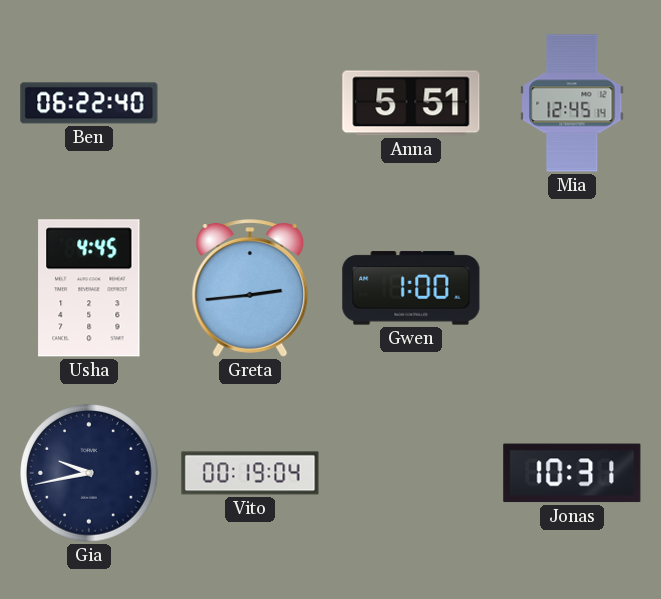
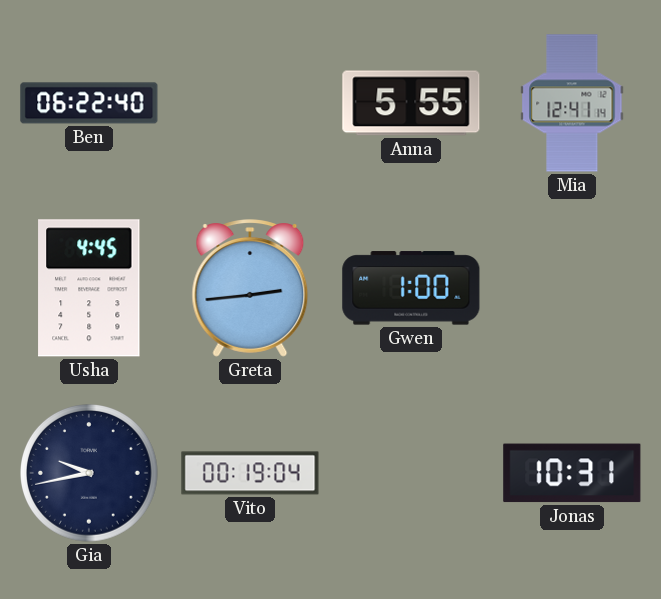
Anna: 5:51 -> 5:55 (411, 103)
Mia: 12:45 -> 12:41 (572, 103)
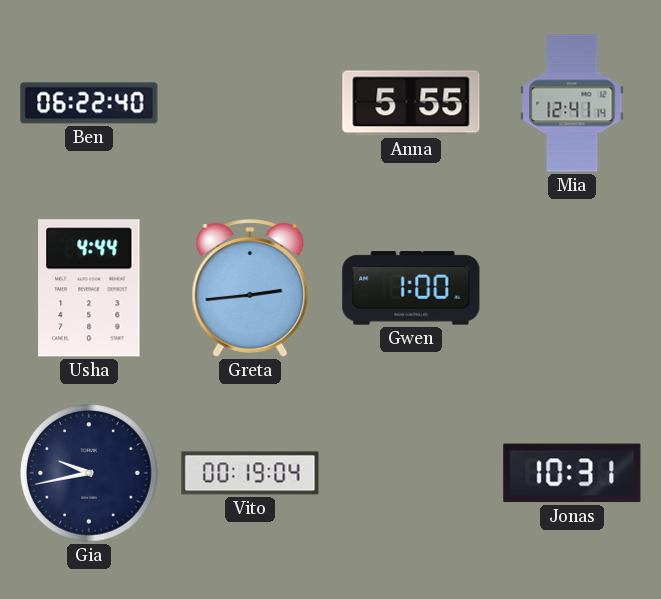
Usha: 4:45 -> 4:44 (89, 288)
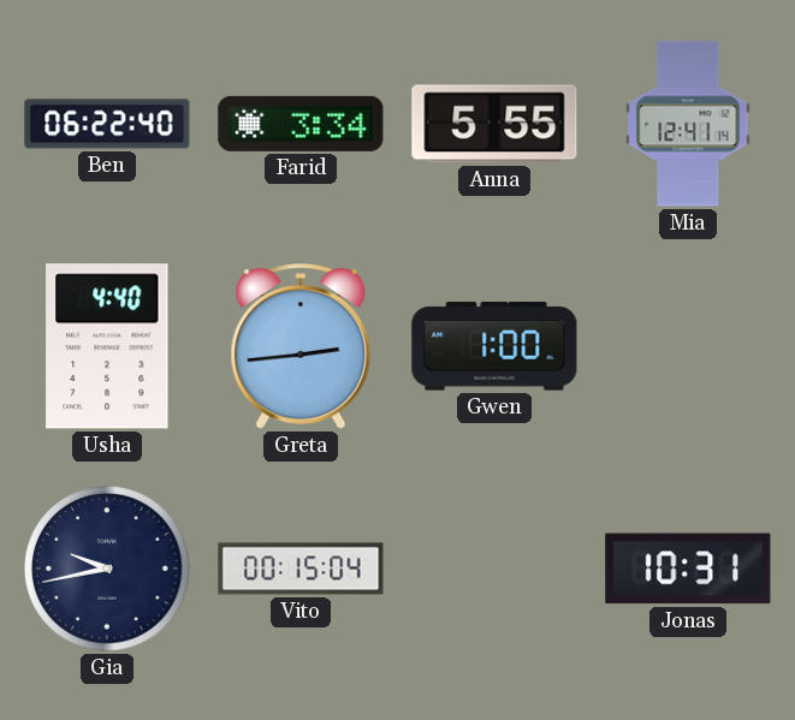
Farid: none -> 3:34 (301, 124)
Usha: 4:44 -> 4:40 (107, 346)
Vito: 00:19 -> 00:15 (301, 569)
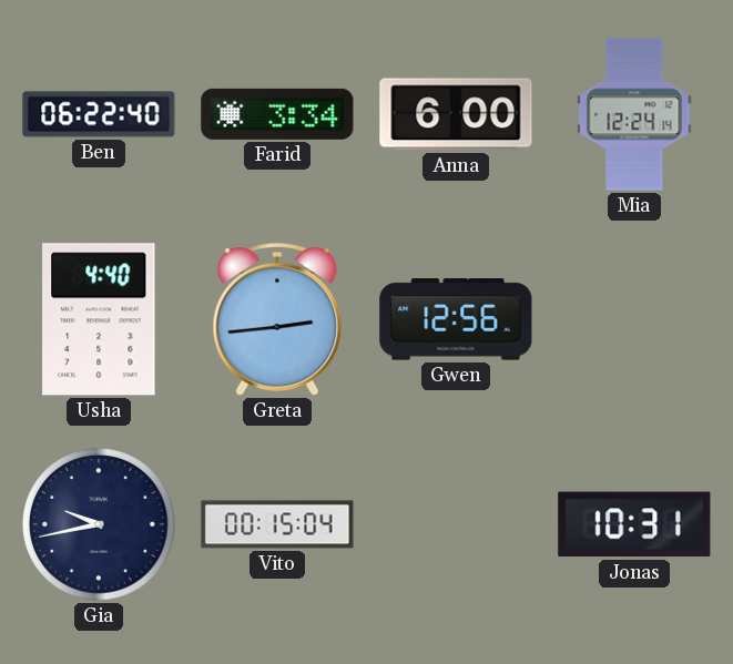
Anna: 5:55 -> 6:00 (456, 114)
Mia: 12:41 -> 12:24 (634, 114)
Gwen: 1:00 -> 12:56 (456, 319)
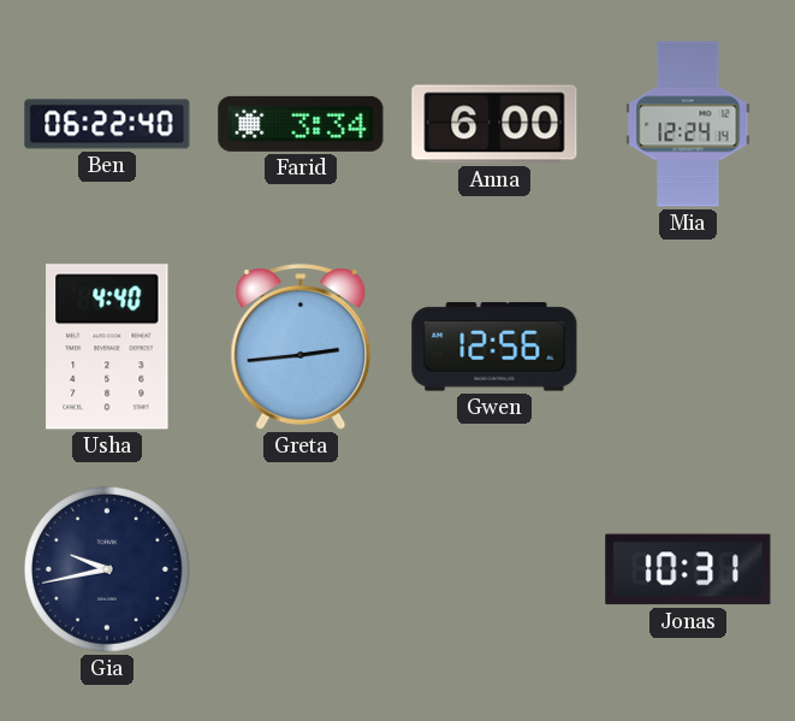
Vito: 00:15 -> none (277, 524)
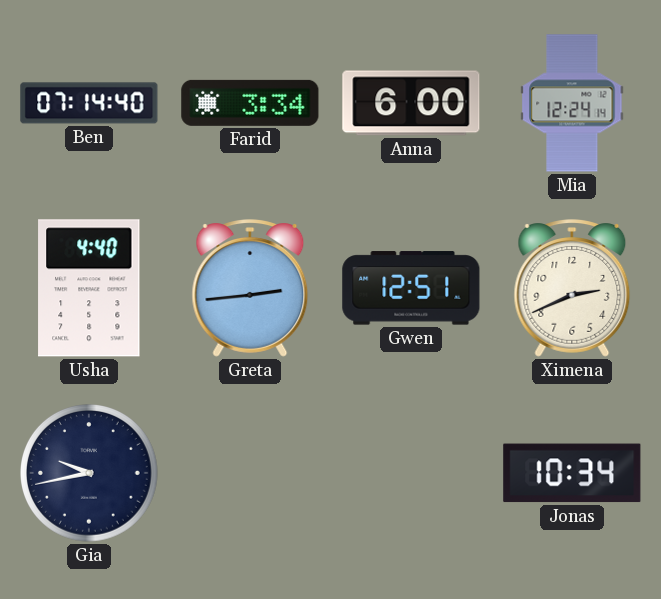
Ben: 06:22 -> 07:14 (89, 103)
Gwen: 12:56 -> 12:51 (411, 288)
Ximena: none -> 2:41 (572, 288)
Jonas: 10:31 -> 10:34 (572, 473)
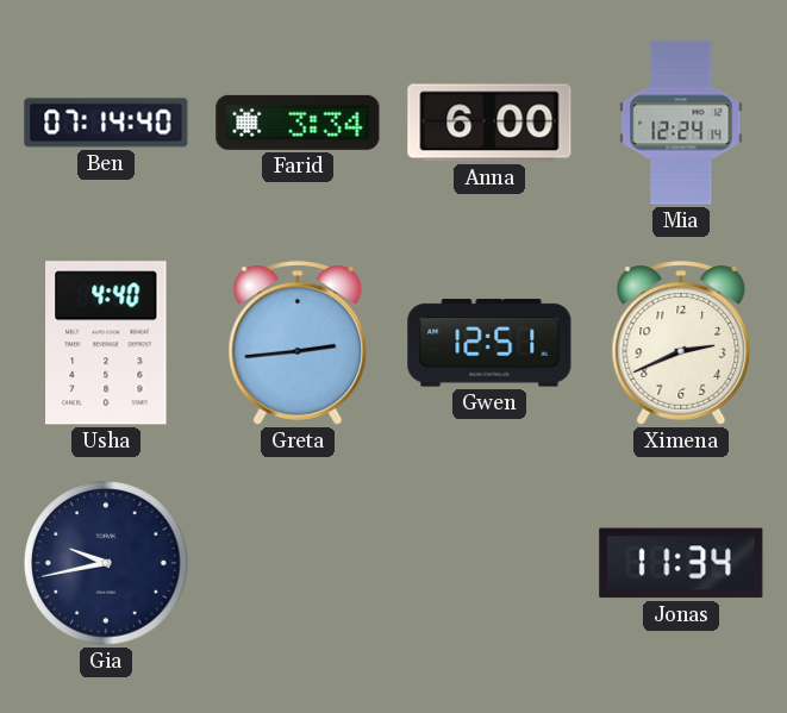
Jonas: 10:34 -> 11:34 (681, 563)
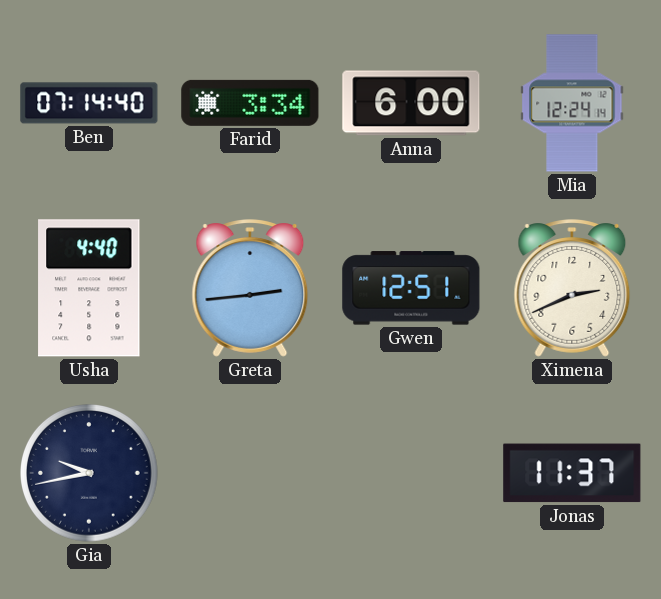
Jonas: 11:34 -> 11:37 (572, 473)
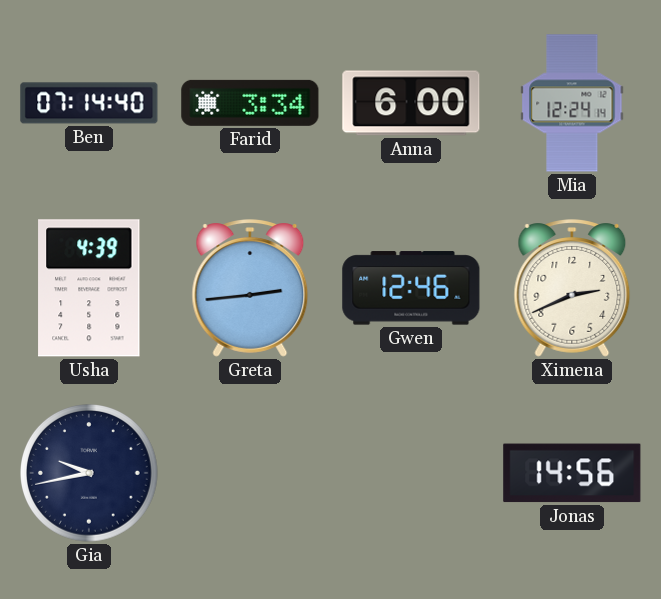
Usha: 4:40 -> 4:39 (89, 288)
Gwen: 12:51 -> 12:46 (411, 288)
Jonas: 11:37 -> 14:56 (572, 473)
